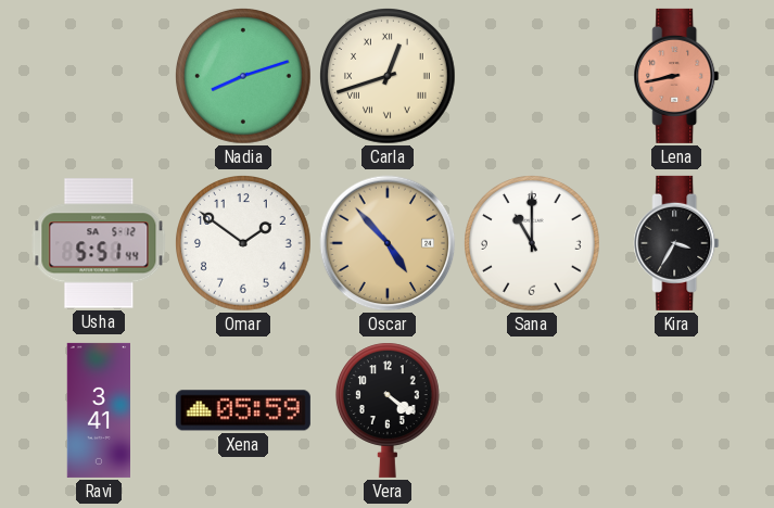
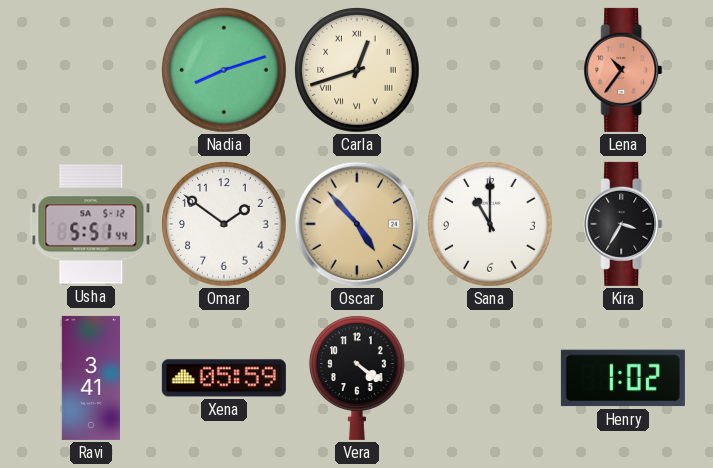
Lena: 8:43 -> 10:36 (623, 70)
Henry: none -> 1:02 (623, 378)
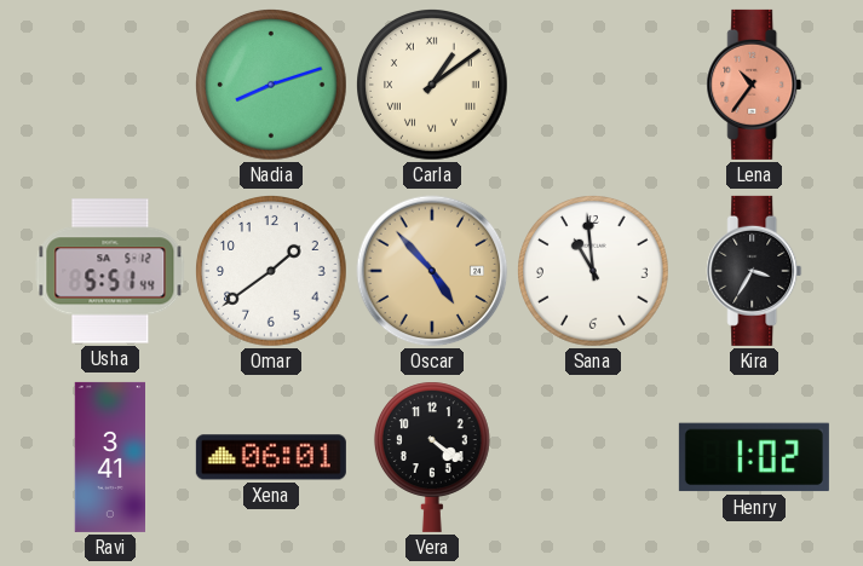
Carla: 12:42 -> 1:09 (433, 86)
Omar: 1:51 -> 1:39 (272, 272)
Sana: 11:00 -> 10:59 (594, 272)
Xena: 05:59 -> 06:01 (271, 457)
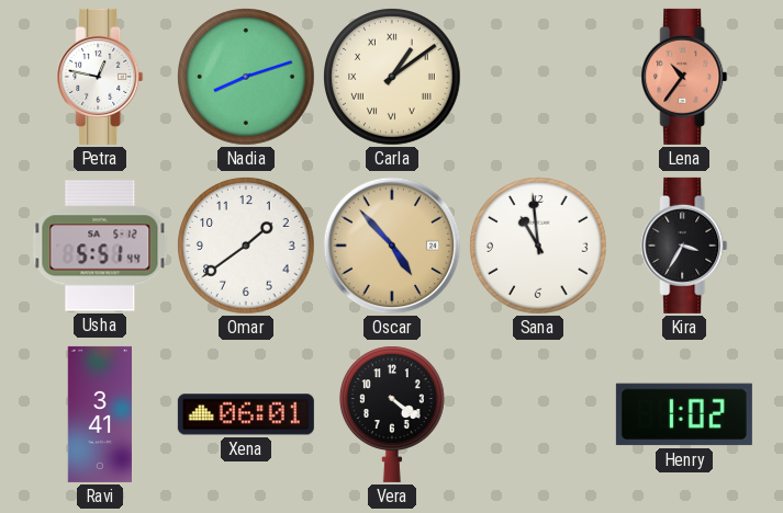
Petra: none -> 12:47 (100, 77)
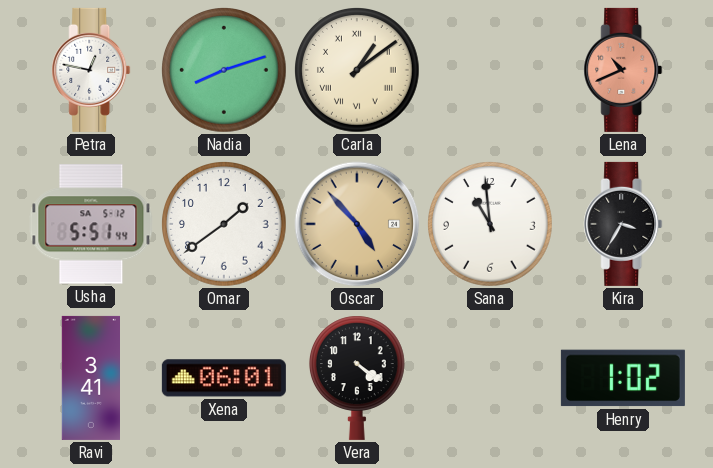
Lena: 10:36 -> 10:41 (623, 70)
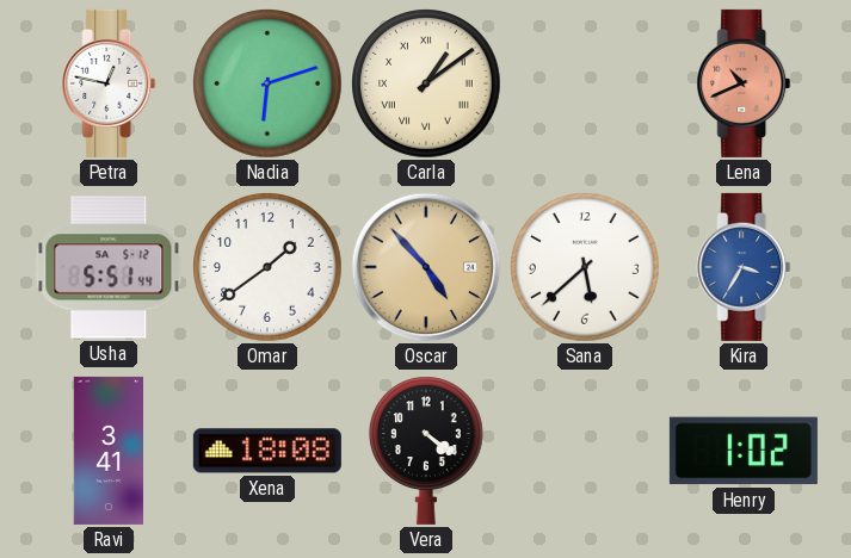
Nadia: 8:12 -> 6:12 (269, 85)
Sana: 10:59 -> 5:38 (586, 268)
Kira dial: black -> blue (744, 267)
Xena: 06:01 -> 18:08 (267, 451)
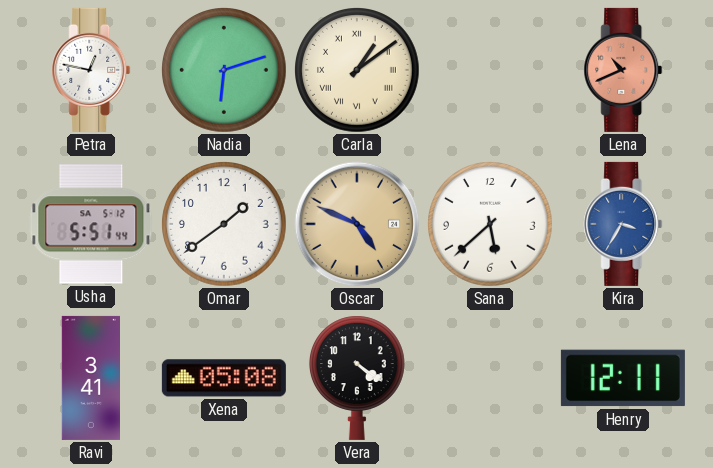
Oscar: 4:53 -> 4:49 (357, 224)
Xena: 18:08 -> 05:08 (224, 378)
Henry: 1:02 -> 12:11 (623, 378)
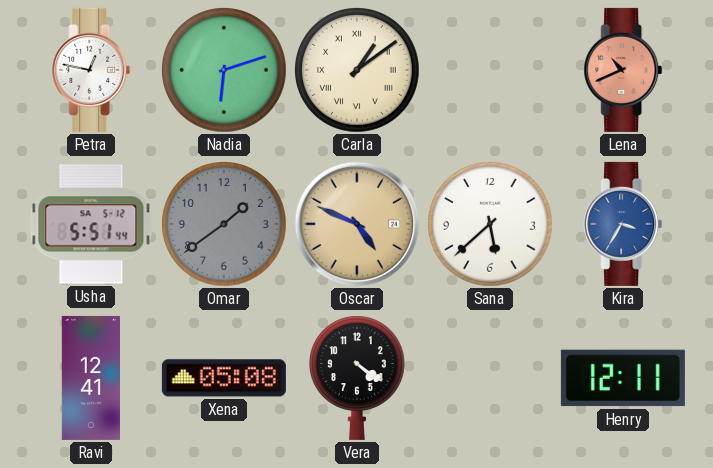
Omar dial: white -> grey (225, 225)
Ravi: 3:41 -> 12:41 (90, 378)
